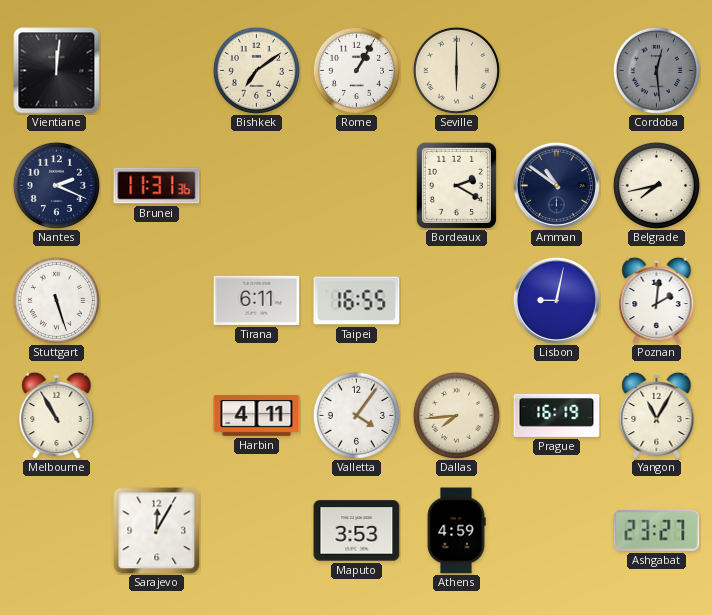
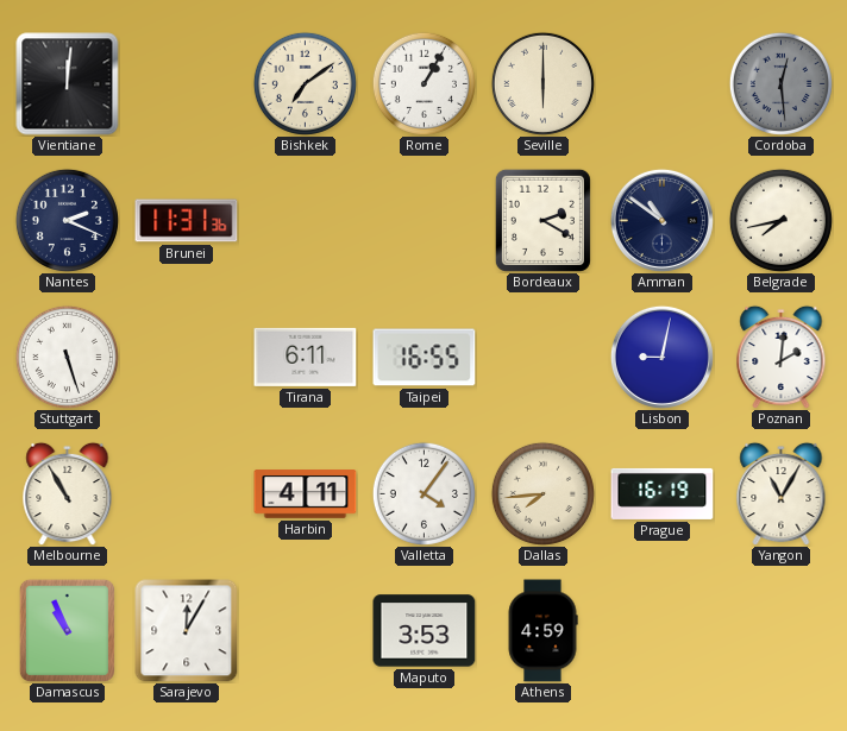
Damascus: none -> 10:56 (67, 630)
Ashgabat: 23:27 -> none (657, 530)
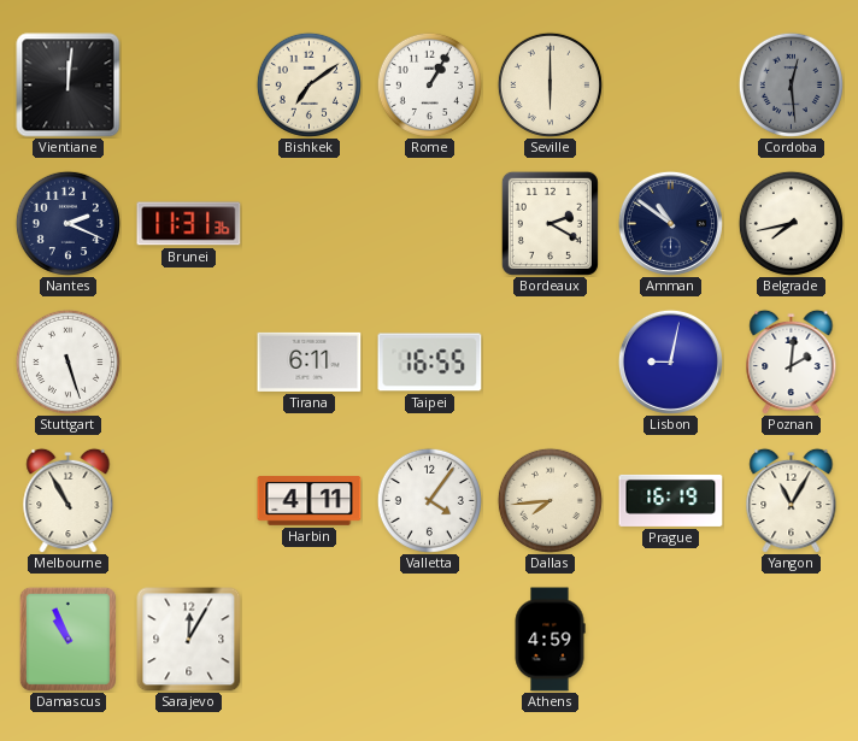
Maputo: 3:53 -> none (425, 631)
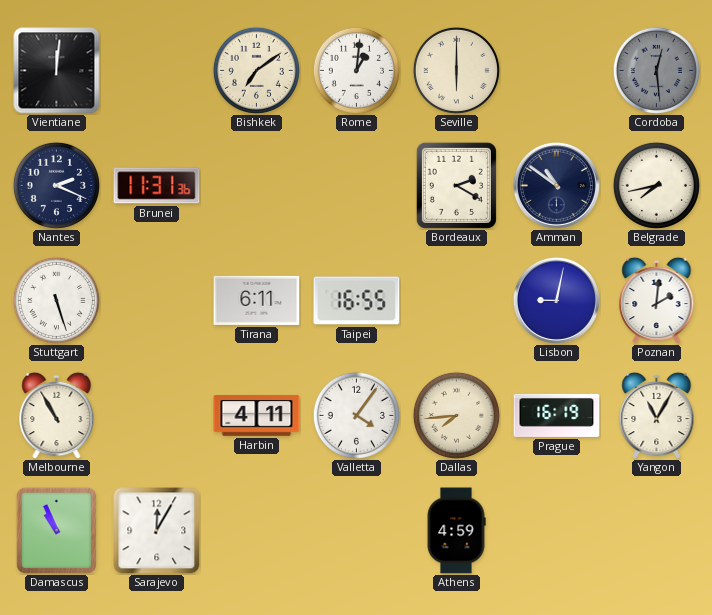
Rome: 1:05 -> 1:01 (356, 70)
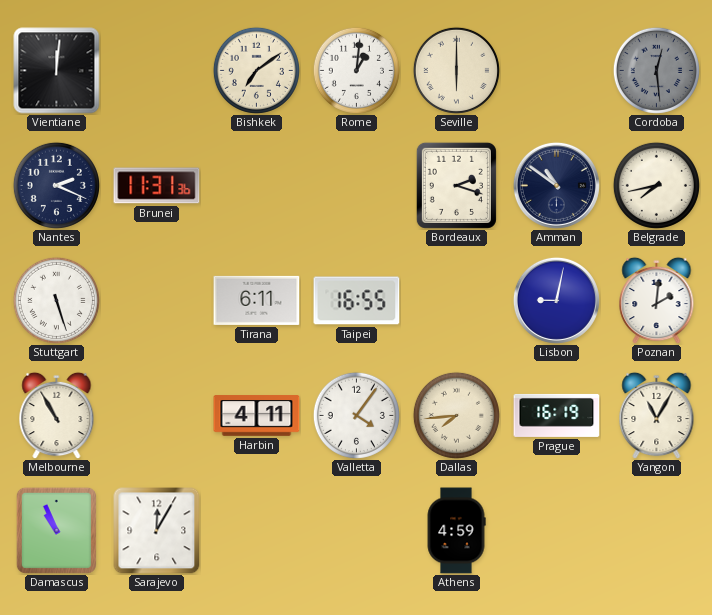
Bordeaux: 2:20 -> 2:18 (456, 185)
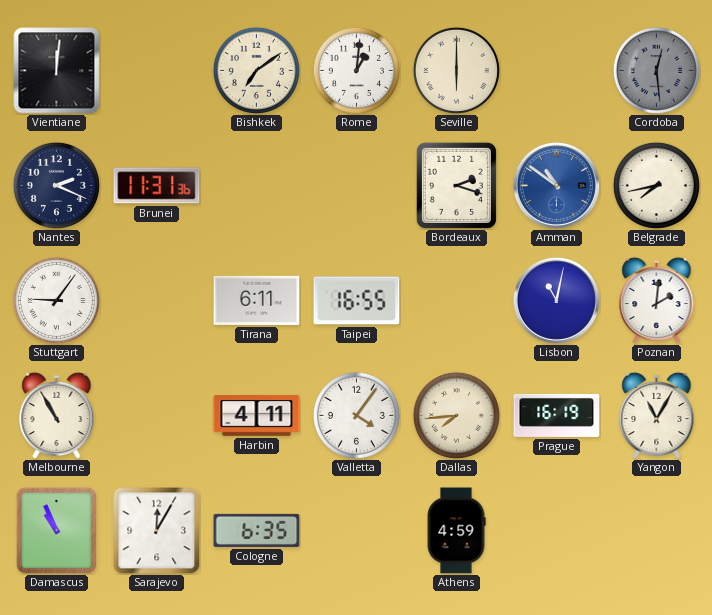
Amman dial: navy -> blue (556, 185)
Stuttgart: 5:27 -> 9:06 (56, 300)
Lisbon: 9:02 -> 11:02 (556, 300)
Cologne: none -> 6:35 (257, 530)
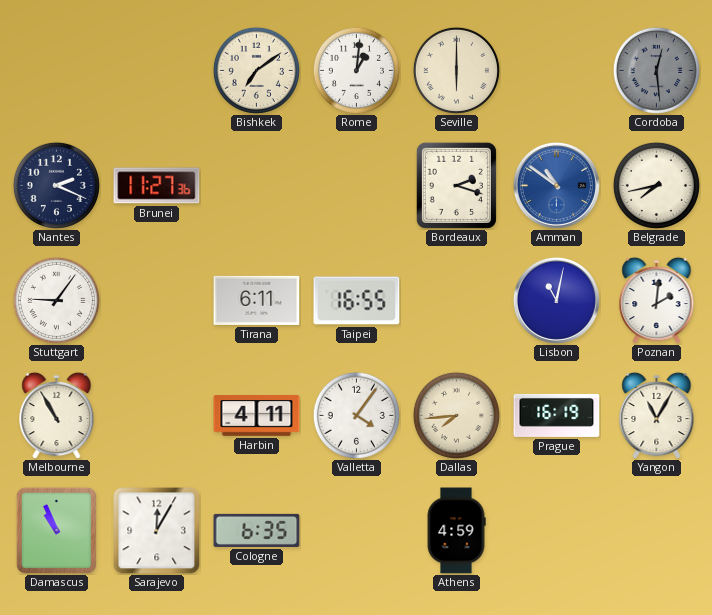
Vientiane: 12:01 -> none (57, 71)
Brunei: 11:31 -> 11:27 (157, 186)
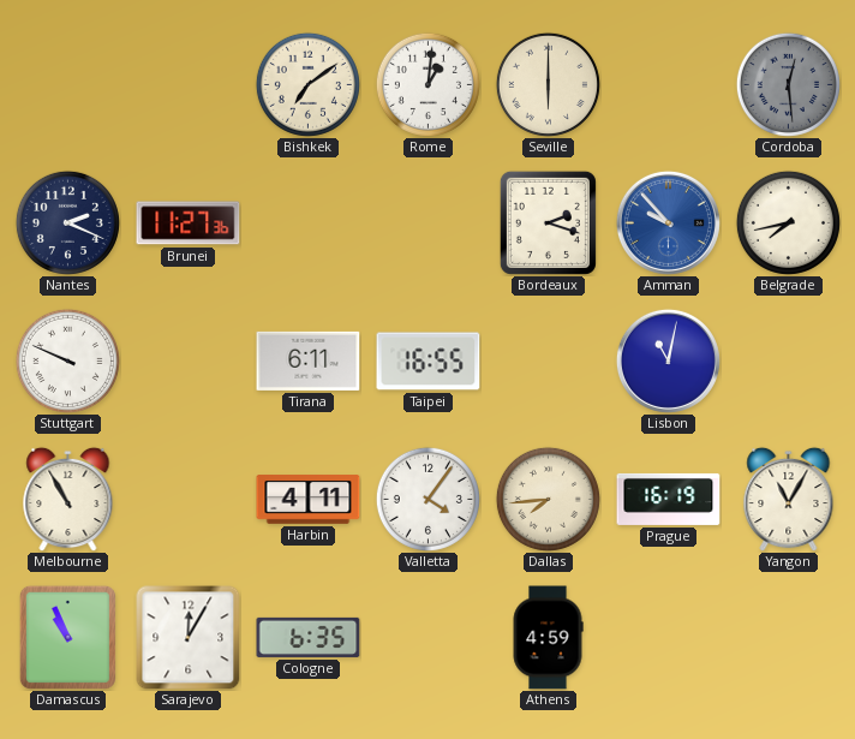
Amman: 10:51 -> 9:53 (668, 222)
Stuttgart: 9:06 -> 9:49 (67, 360)
Poznan: 2:01 -> none (657, 300)
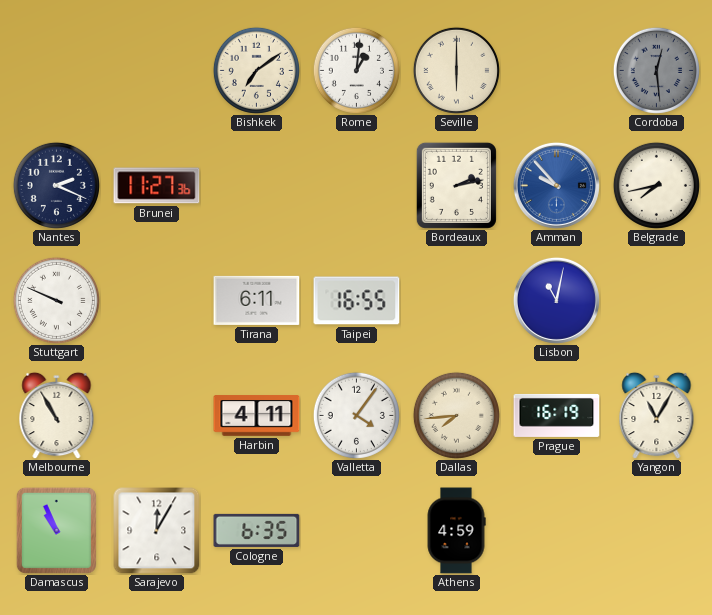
Bordeaux: 2:18 -> 2:13 (456, 185)
